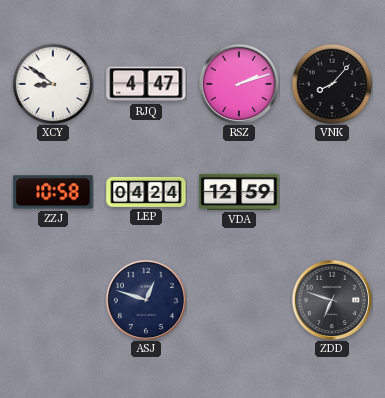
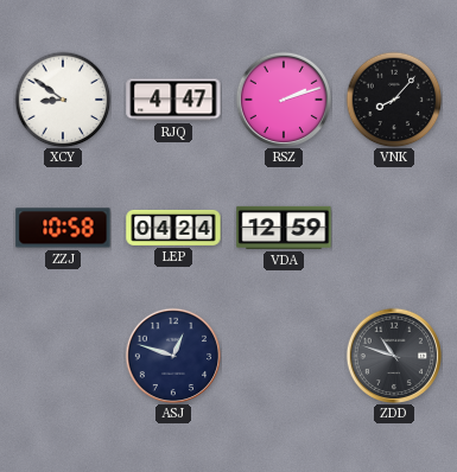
ZDD: 6:48 -> 10:48 (393, 355)
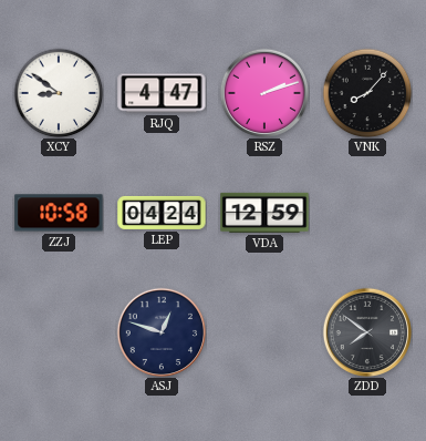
ZDD: 10:48 -> 7:51 (366, 331)
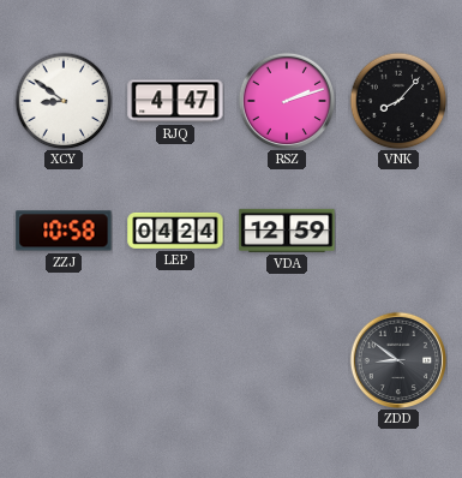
ASJ: 12:48 -> none (160, 331)
ZDD: 7:51 -> 8:51 (397, 359)
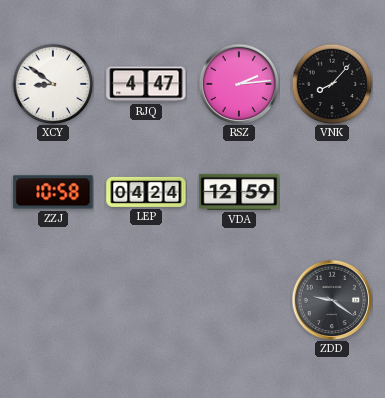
RSZ: 2:12 -> 2:14 (238, 83)
ZDD: 8:51 -> 9:21 (331, 299)
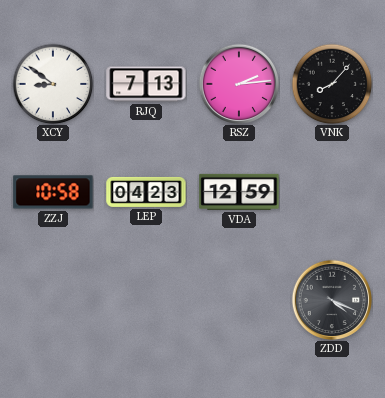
RJQ: 4:47 -> 7:13 (146, 84)
LEP: 04:24 -> 04:23 (146, 192)
ZDD: 9:21 -> 4:19 (331, 299)
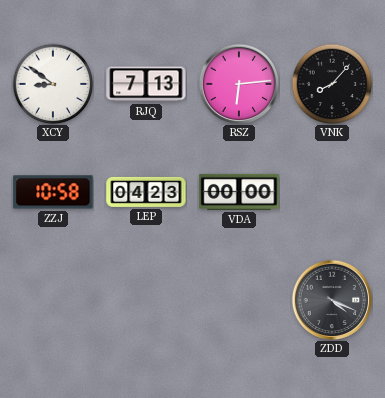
RSZ: 2:14 -> 6:14 (238, 83)
VDA: 12:59 -> 00:00 (239, 192)
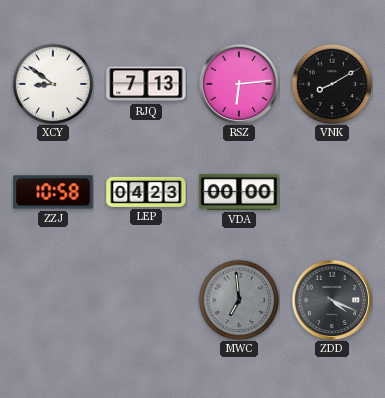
VNK: 8:07 -> 8:10 (332, 84)
MWC: none -> 6:59 (239, 300)
